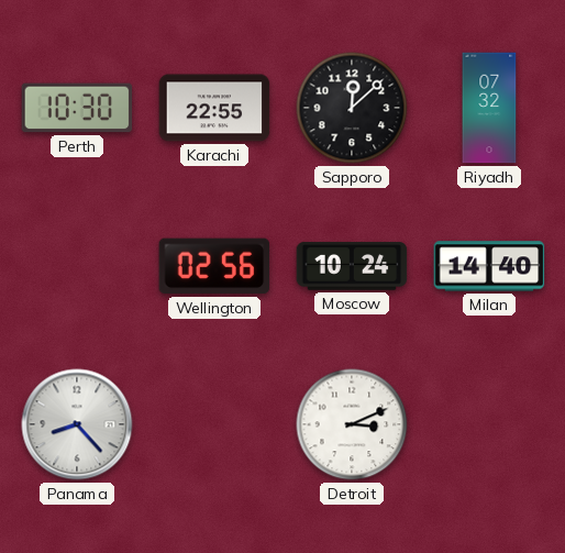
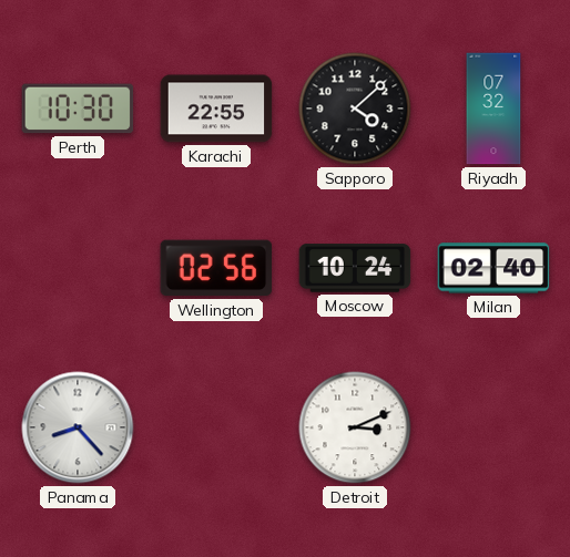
Sapporo: 12:08 -> 4:08 (355, 109)
Milan: 14:40 -> 02:40 (493, 268)
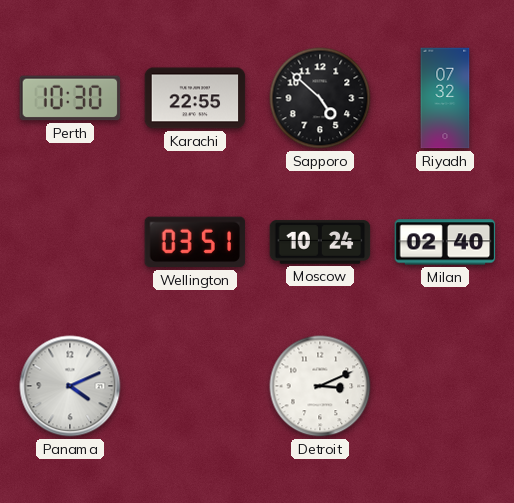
Sapporo: 4:08 -> 4:52 (320, 98)
Wellington: 02:56 -> 03:51 (195, 242)
Panama: 8:23 -> 4:11 (70, 386)
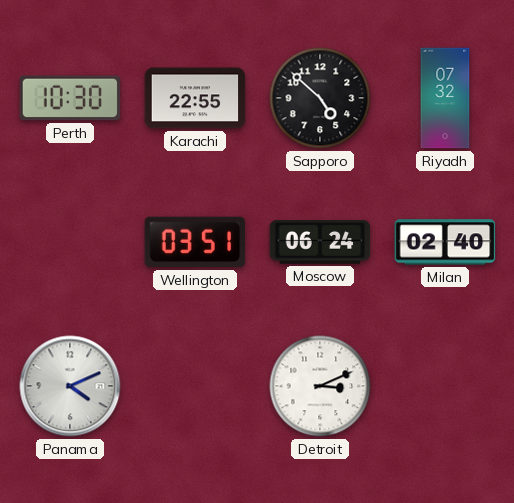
Moscow: 10:24 -> 06:24 (320, 242)
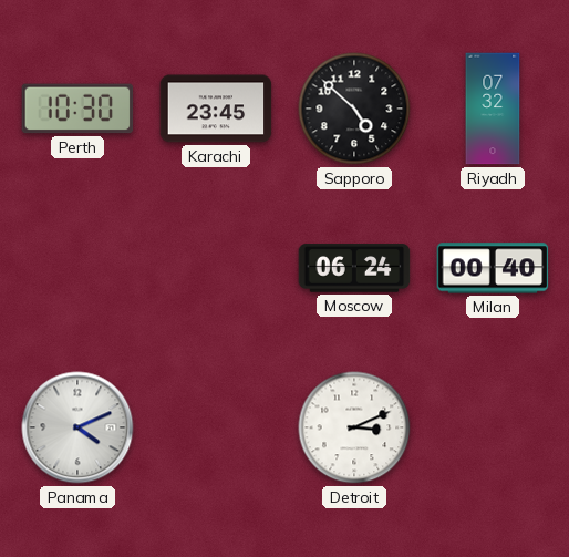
Karachi: 22:55 -> 23:45 (216, 109)
Wellington: 03:51 -> none (195, 242)
Milan: 02:40 -> 00:40 (493, 268)
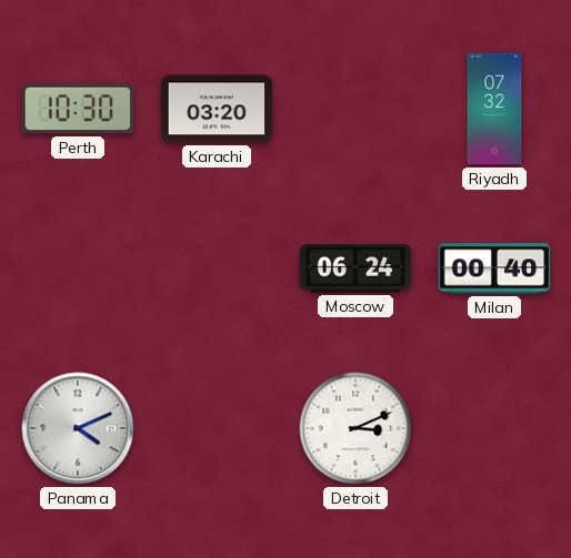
Karachi: 23:45 -> 03:20 (217, 109)
Sapporo: 4:52 -> none (354, 109)
